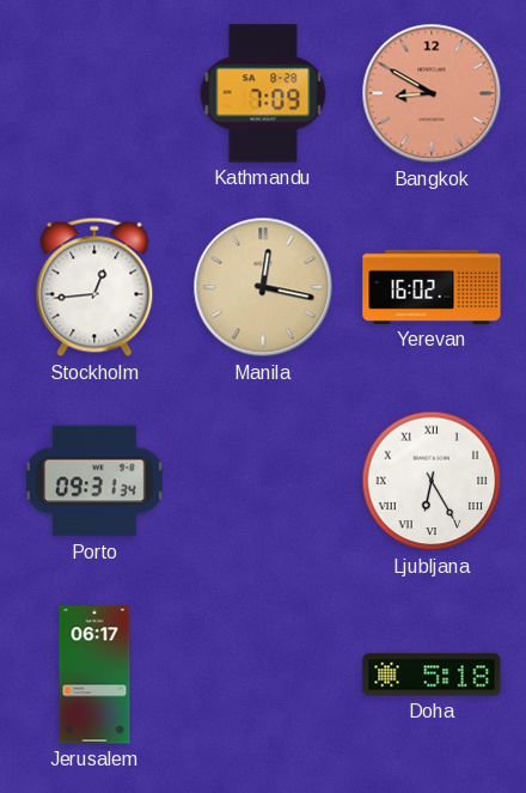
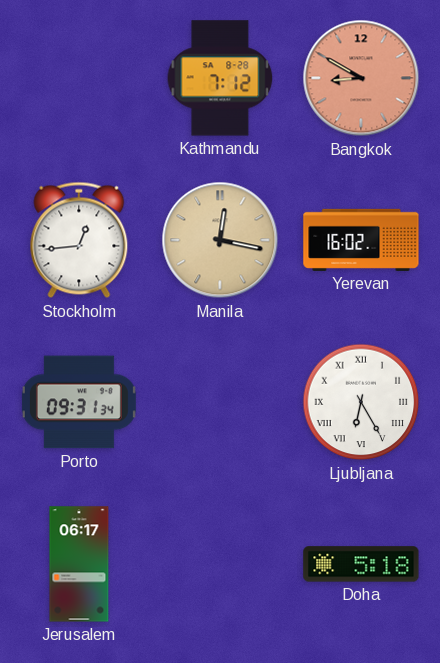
Kathmandu: 7:09 -> 7:12 (220, 78)
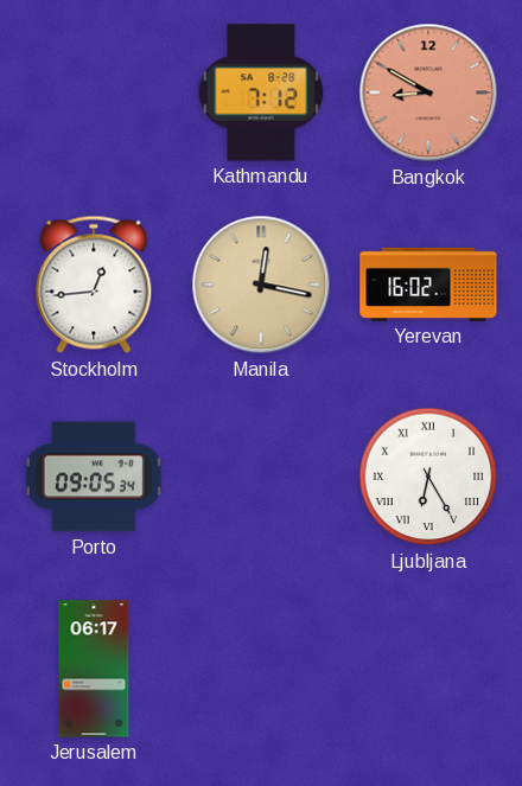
Porto: 09:31 -> 09:05 (94, 477)
Doha: 5:18 -> none (361, 564)
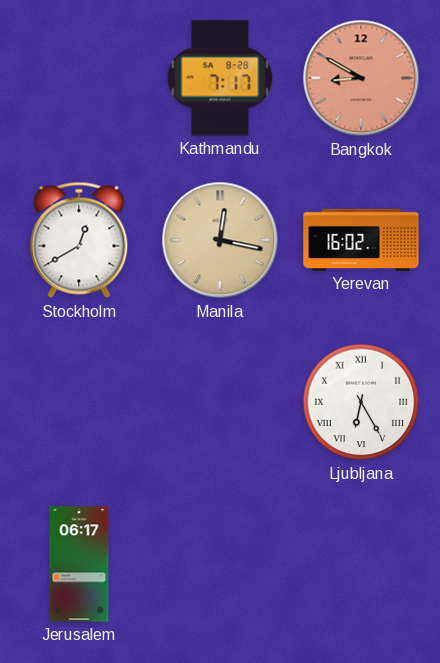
Kathmandu: 7:12 -> 7:17 (220, 78)
Stockholm: 12:44 -> 12:40 (79, 240)
Porto: 09:05 -> none (94, 477)
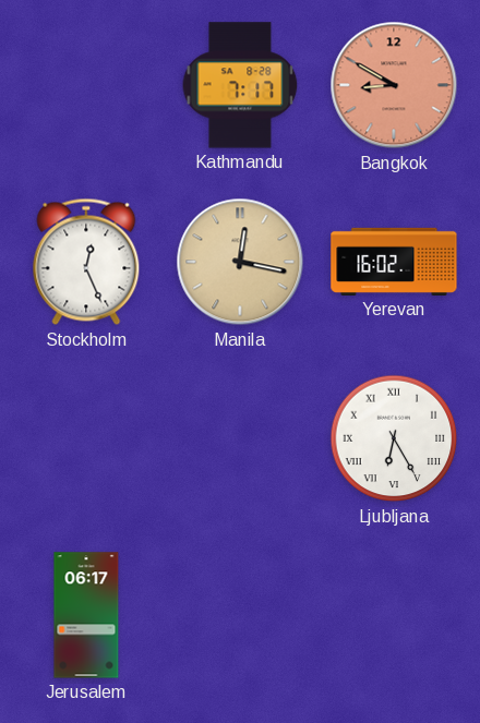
Stockholm: 12:40 -> 12:26 (86, 262)
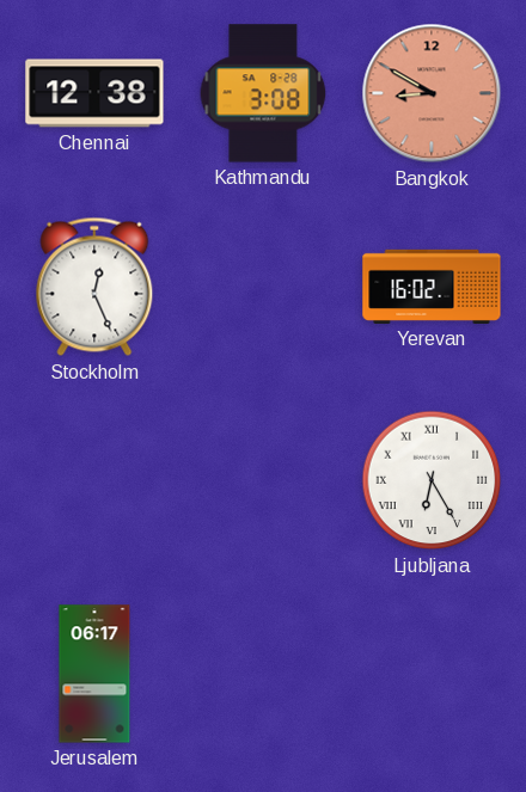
Chennai: none -> 12:38 (94, 93)
Kathmandu: 7:17 -> 3:08 (263, 93)
Manila: 12:17 -> none (240, 262)
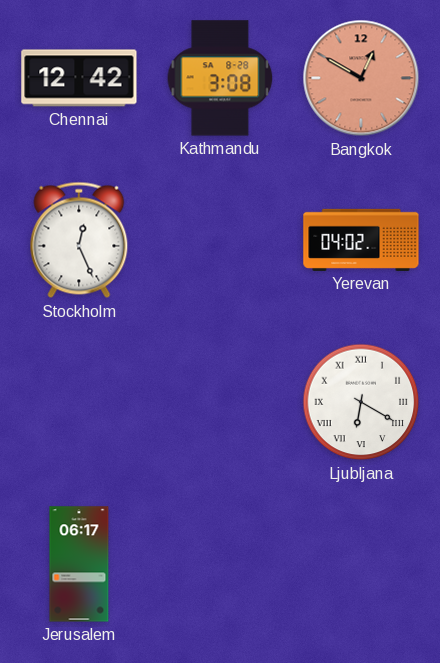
Chennai: 12:38 -> 12:42 (79, 78)
Bangkok: 8:50 -> 12:50 (361, 78)
Yerevan: 16:02 -> 04:02 (361, 240)
Ljubljana: 6:25 -> 6:20 (361, 402)
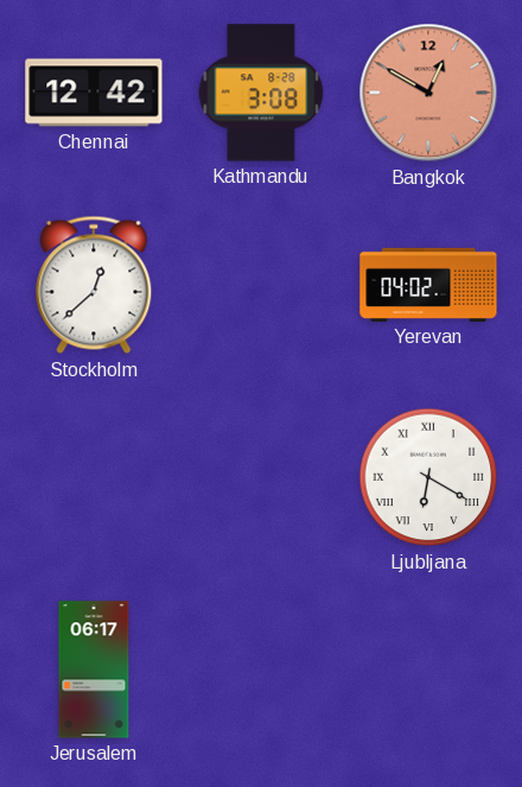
Stockholm: 12:26 -> 12:38 (94, 285)
